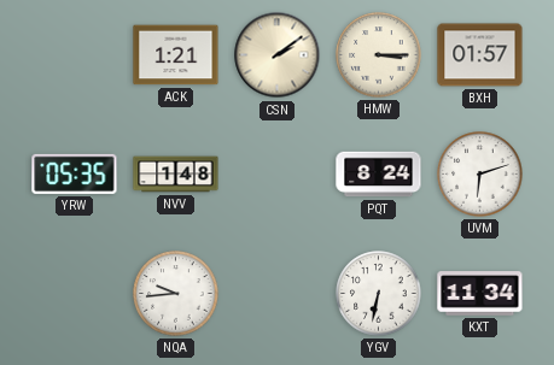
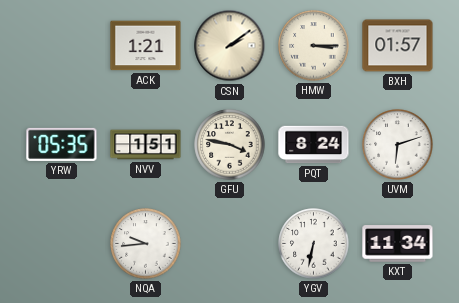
NVV: 1:48 -> 1:51 (146, 145)
GFU: none -> 3:47 (230, 145)
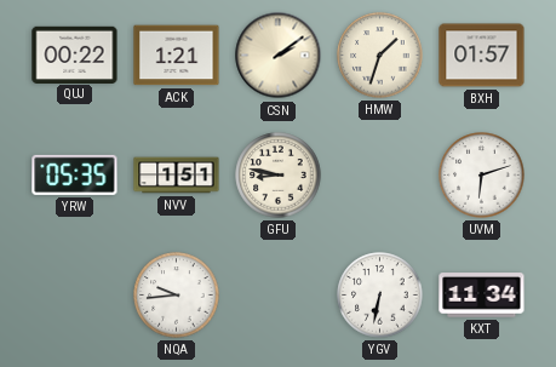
QUJ: none -> 00:22 (75, 55)
HMW: 3:15 -> 1:33 (380, 56)
GFU: 3:47 -> 8:47 (279, 176)
PQT: 8:24 -> none (314, 145)
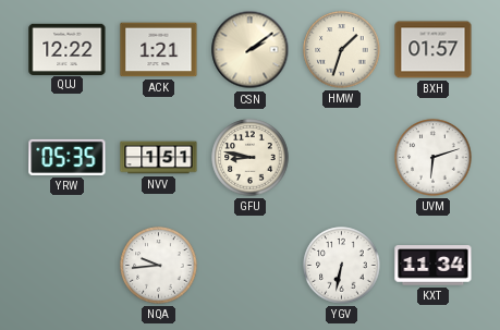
QUJ: 00:22 -> 12:22 (68, 49)
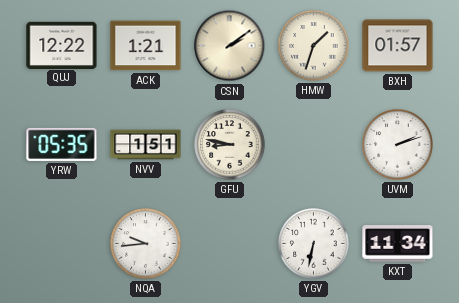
UVM: 6:12 -> 2:12 (398, 145)
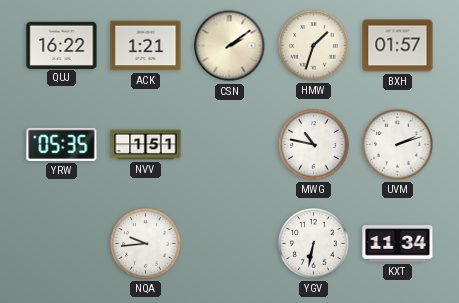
QUJ: 12:22 -> 16:22 (62, 45)
GFU: 8:47 -> none (230, 145)
MWG: none -> 10:47 (314, 145)
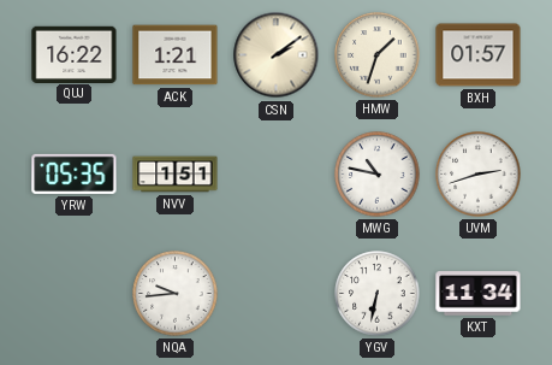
UVM: 2:12 -> 2:42 (479, 175)
